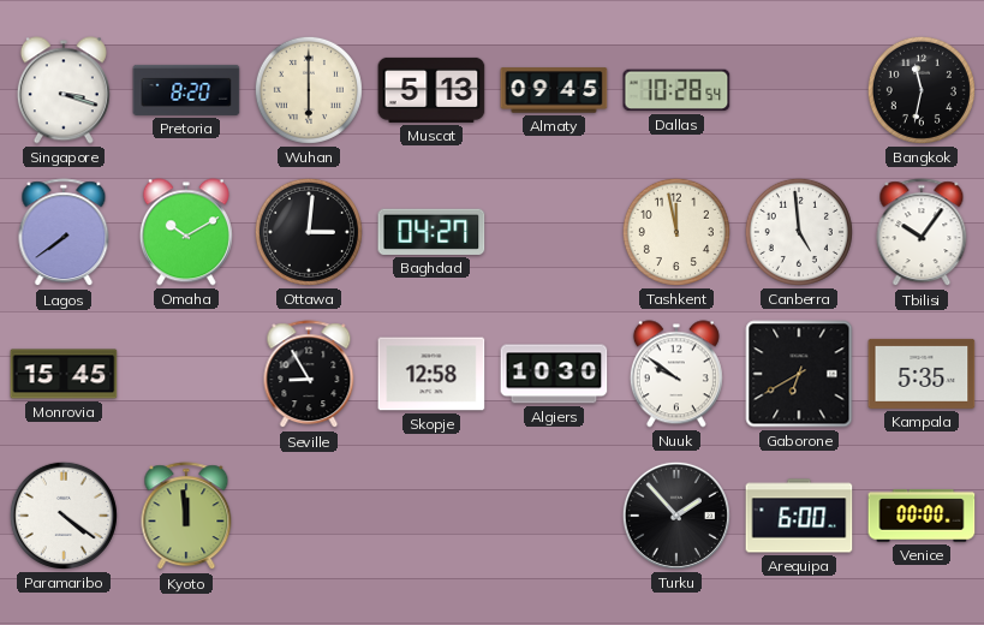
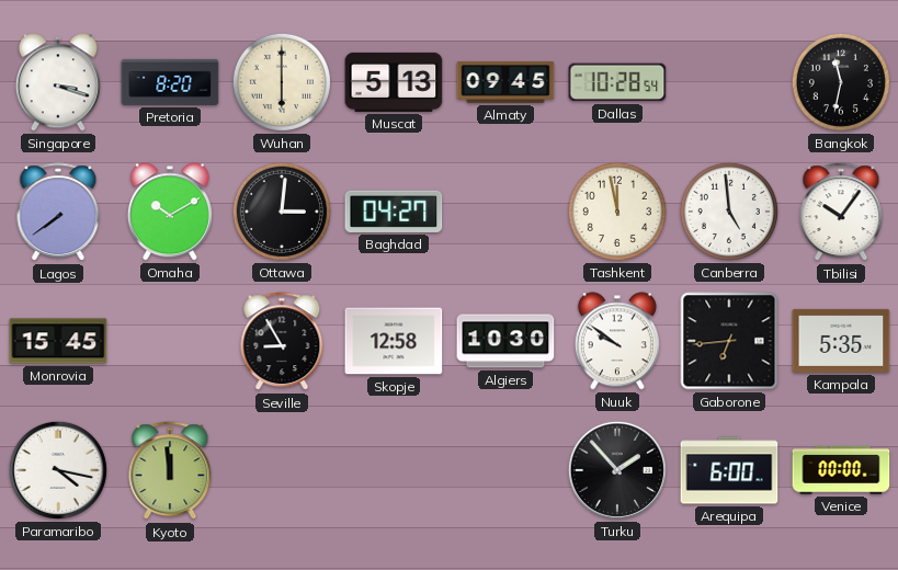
Gaborone: 6:40 -> 6:44 (729, 341)
Paramaribo: 4:21 -> 4:17 (58, 470)
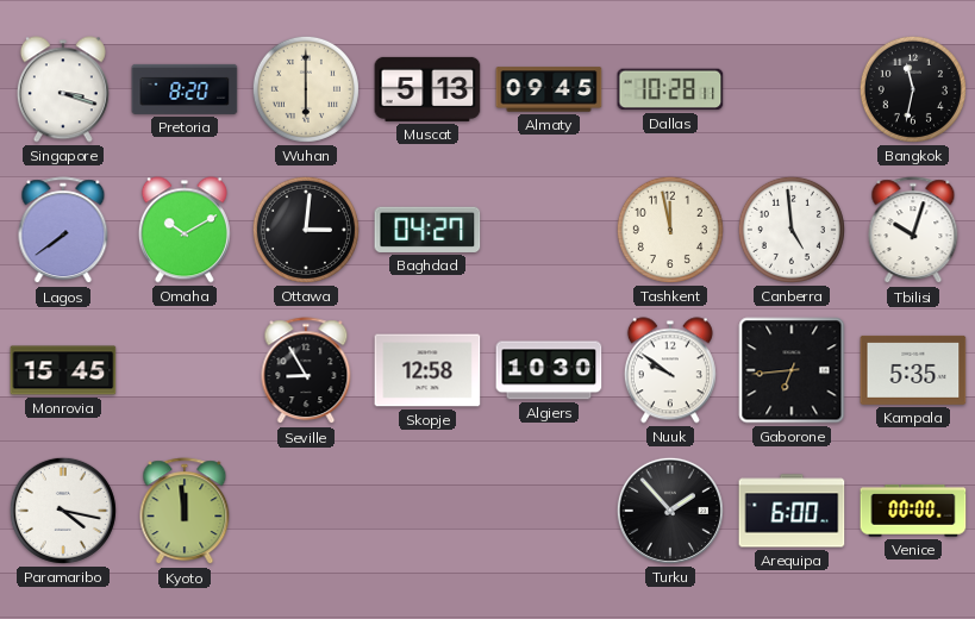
Dallas: 10:28:54 -> 10:28:11 (670, 89)
Tbilisi: 10:06 -> 10:03 (913, 231)
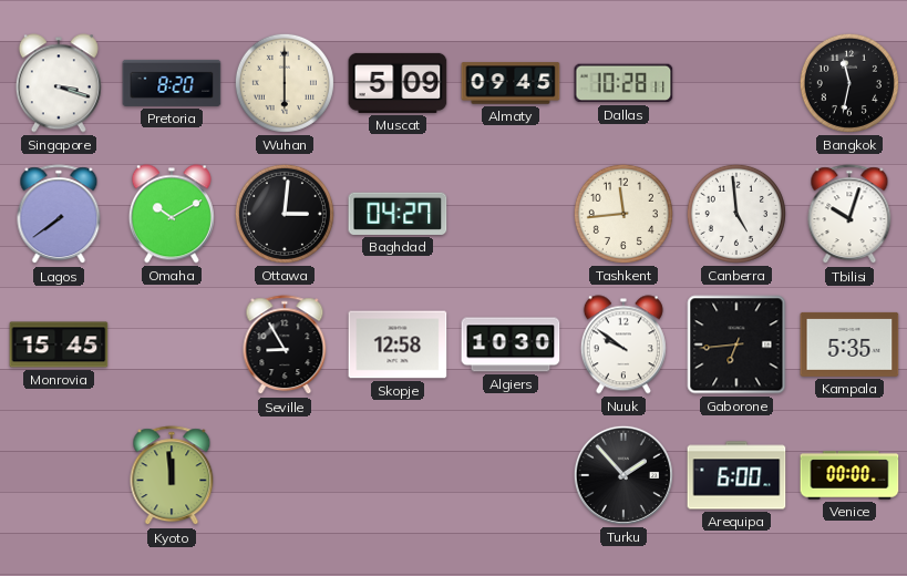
Muscat: 5:13 -> 5:09 (398, 83)
Tashkent: 11:58 -> 11:44 (623, 214)
Paramaribo: 4:17 -> none (63, 511)
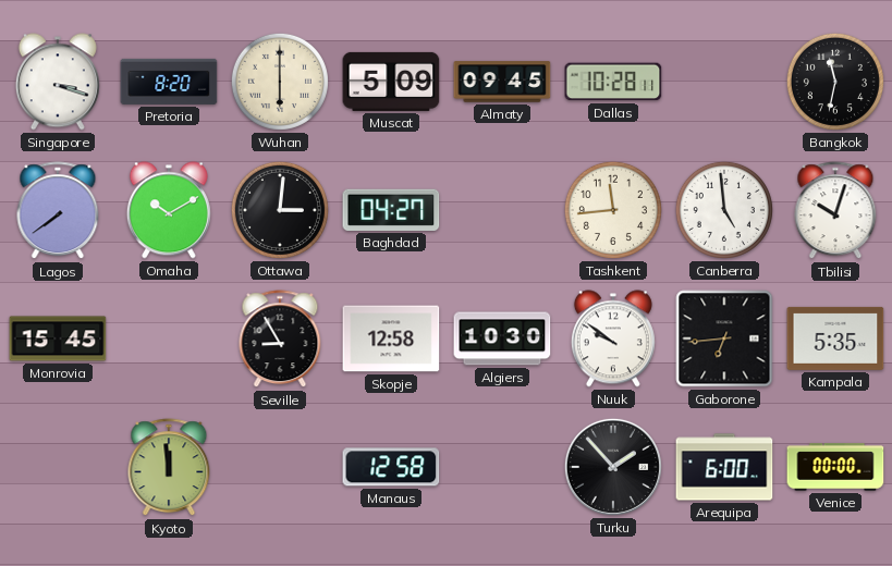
Manaus: none -> 12:58 (391, 467)
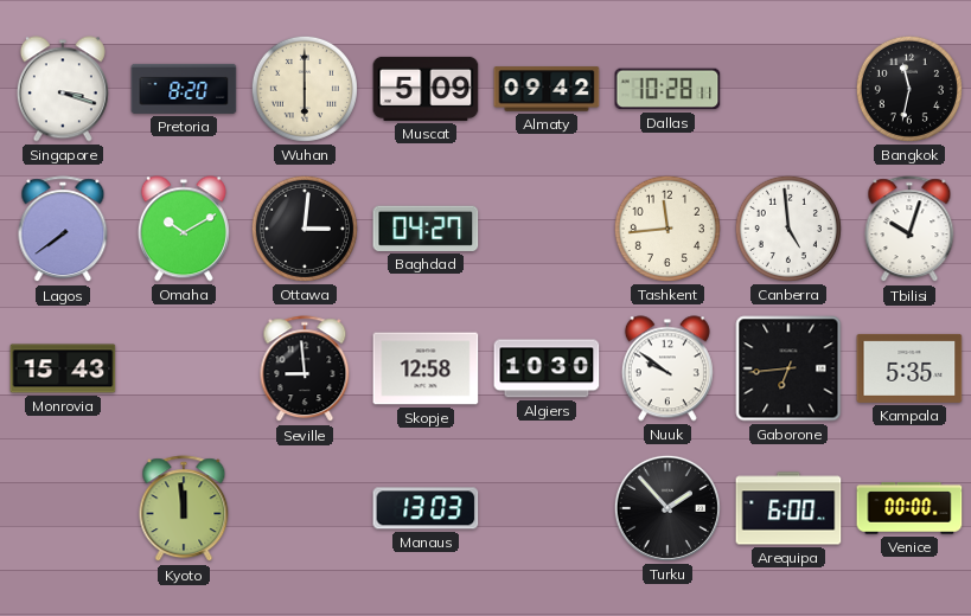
Almaty: 09:45 -> 09:42 (547, 89)
Monrovia: 15:45 -> 15:43 (63, 368)
Seville: 8:55 -> 8:59 (305, 370)
Manaus: 12:58 -> 13:03 (426, 508)
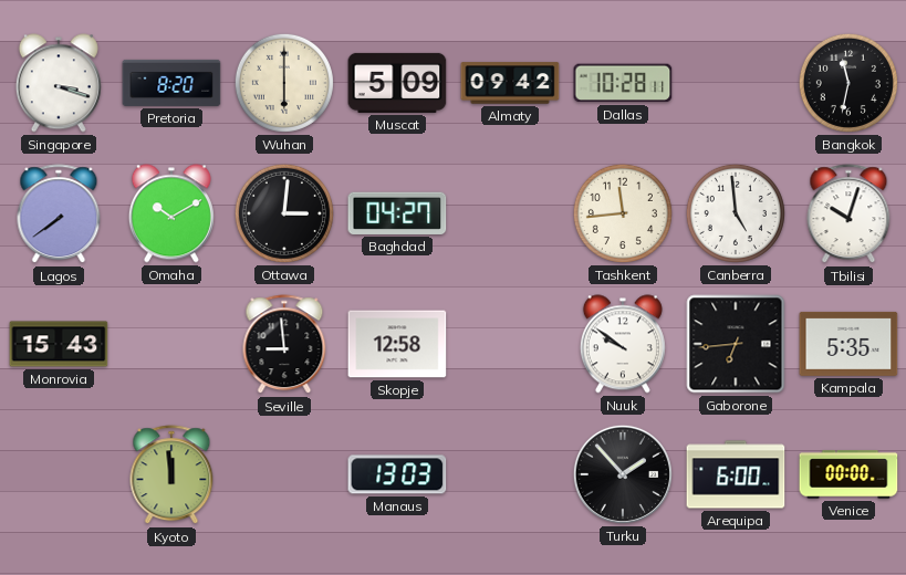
Algiers: 10:30 -> none (547, 368)
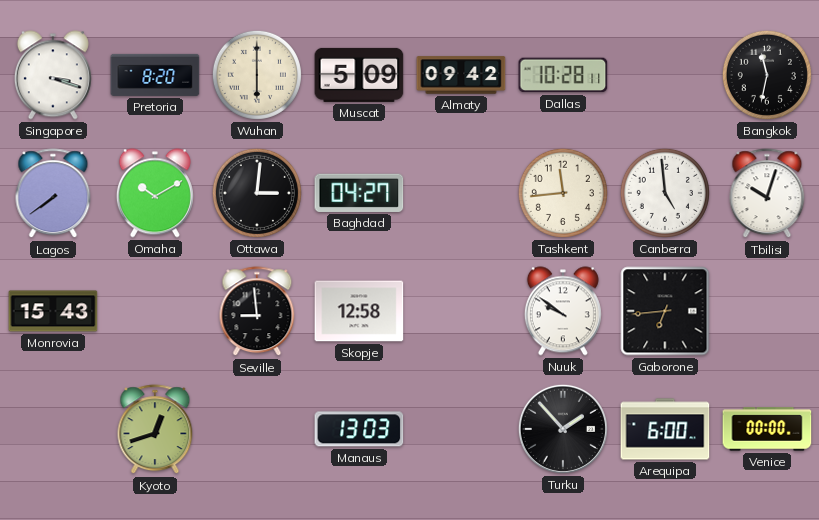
Kampala: 5:35 -> none (848, 344)
Kyoto: 11:59 -> 12:42 (155, 430)
